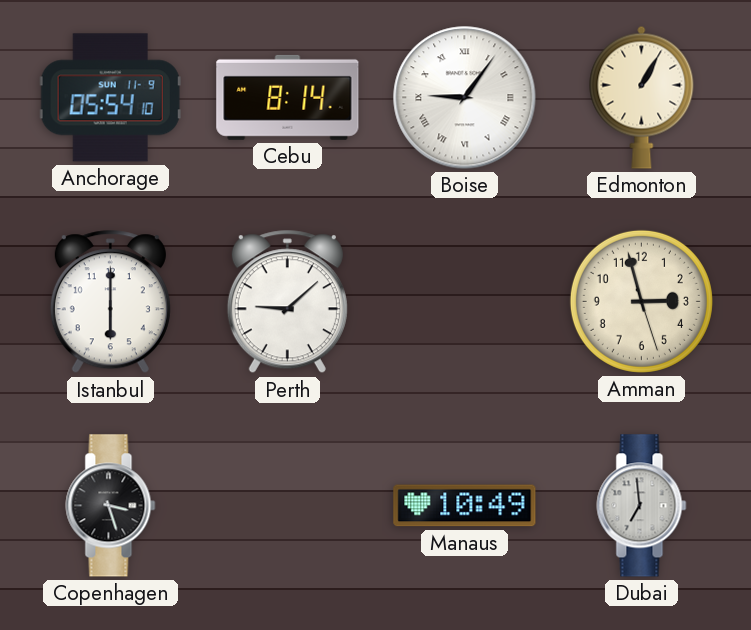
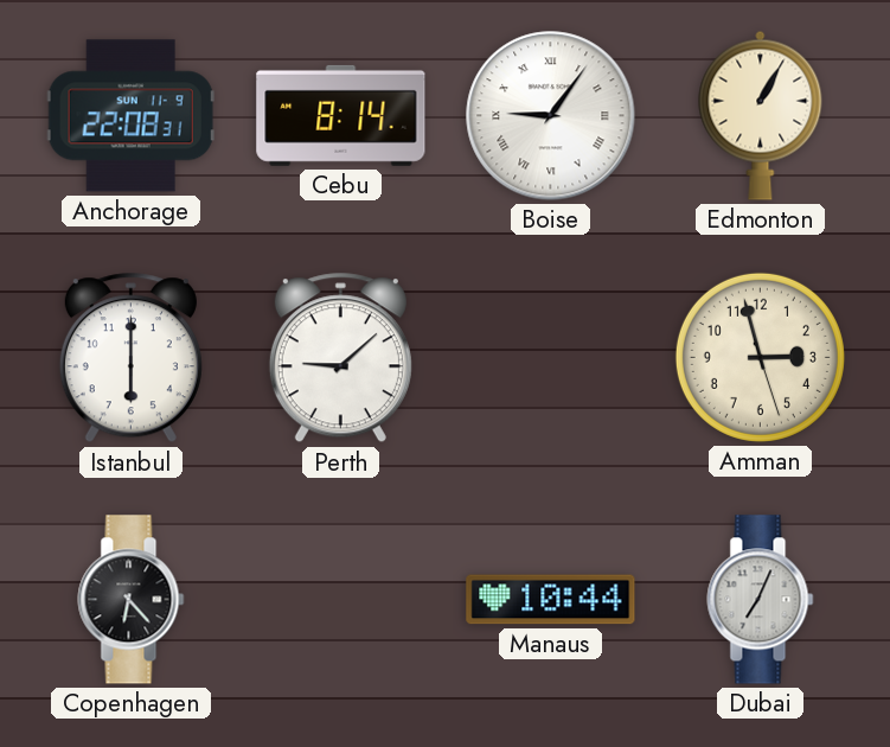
Anchorage: 05:54 -> 22:08 (130, 116)
Copenhagen: 3:27 -> 6:23 (132, 600)
Manaus: 10:49 -> 10:44 (551, 600)
Dubai: 6:59 -> 7:04 (761, 600)
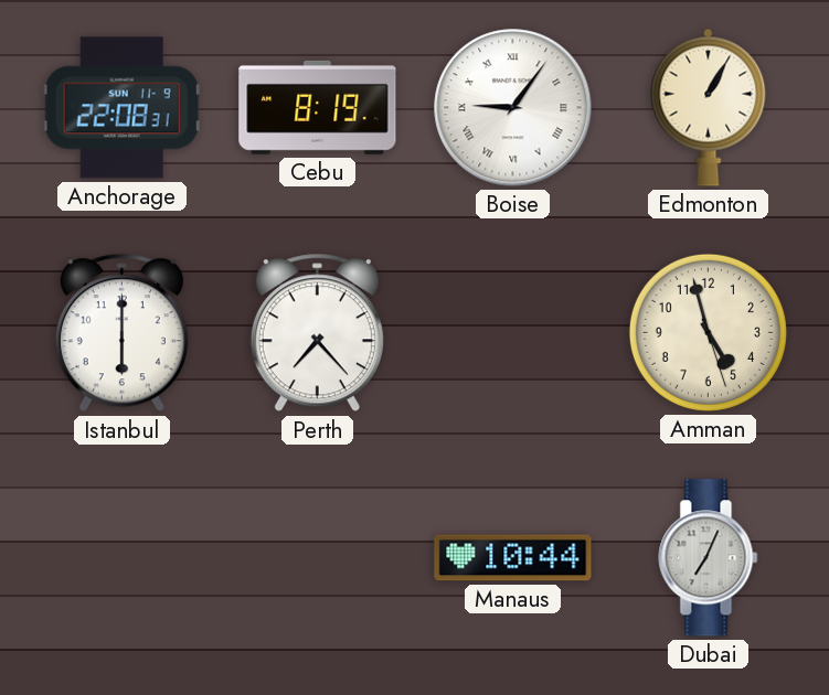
Cebu: 8:14 -> 8:19 (318, 107)
Perth: 9:08 -> 7:23 (317, 333)
Amman: 2:57 -> 4:57 (708, 332)
Copenhagen: 6:23 -> none (132, 600)
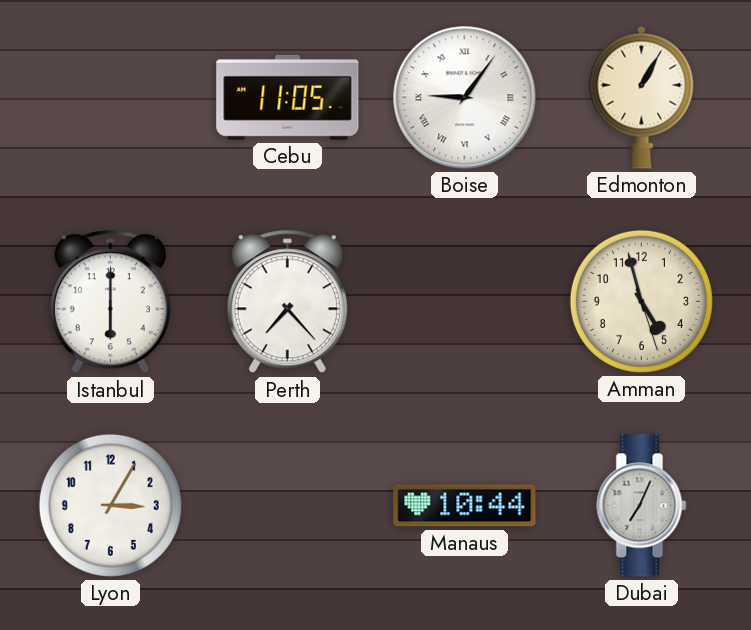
Anchorage: 22:08 -> none (121, 108)
Cebu: 8:19 -> 11:05 (288, 97)
Lyon: none -> 3:05 (110, 505)
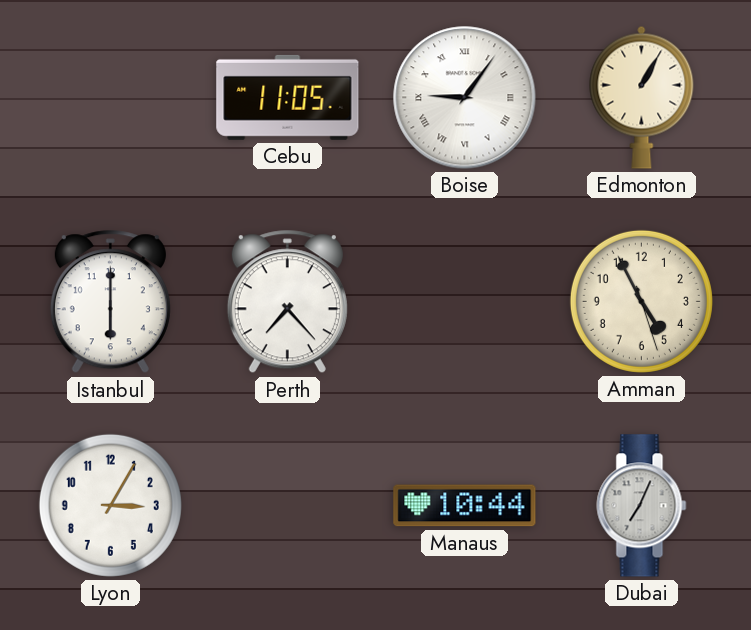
Amman: 4:57 -> 4:55 (641, 301)
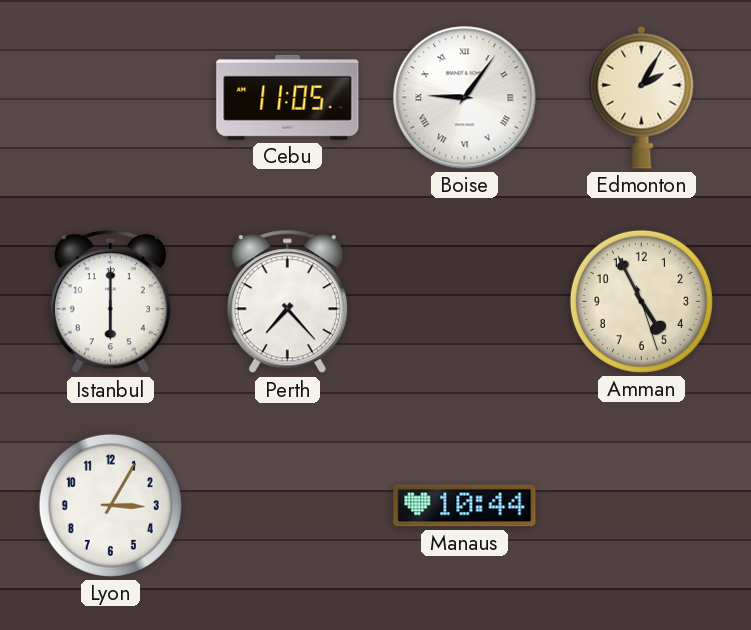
Edmonton: 1:05 -> 2:05 (642, 97)
Dubai: 7:04 -> none (642, 506)
